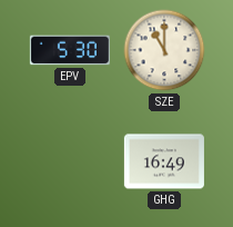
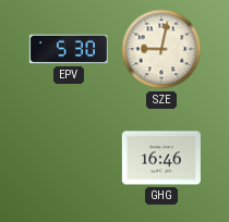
SZE: 11:00 -> 9:02 (161, 49)
GHG: 16:49 -> 16:46 (161, 158)
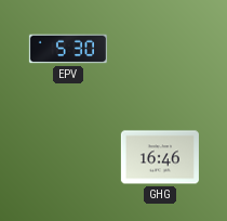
SZE: 9:02 -> none (161, 49)
